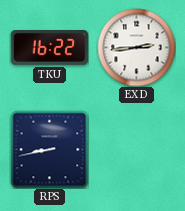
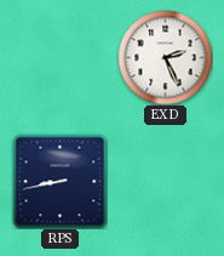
TKU: 16:22 -> none (49, 48)
EXD: 2:44 -> 2:26 (165, 57)
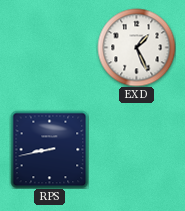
EXD: 2:26 -> 1:26 (136, 47)
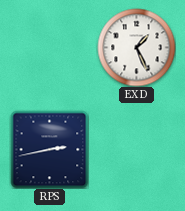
RPS: 8:43 -> 2:43 (49, 149)
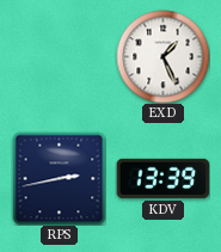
KDV: none -> 13:39 (162, 178)
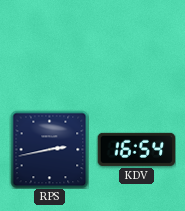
EXD: 1:26 -> none (162, 56)
KDV: 13:39 -> 16:54 (136, 149)
